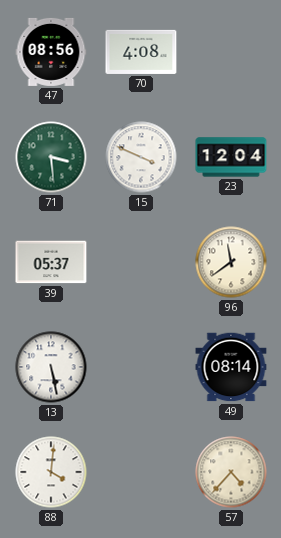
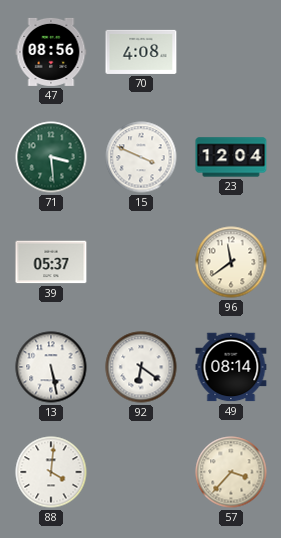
92: none -> 6:21 (141, 367)
57: 4:37 -> 3:37 (231, 472)
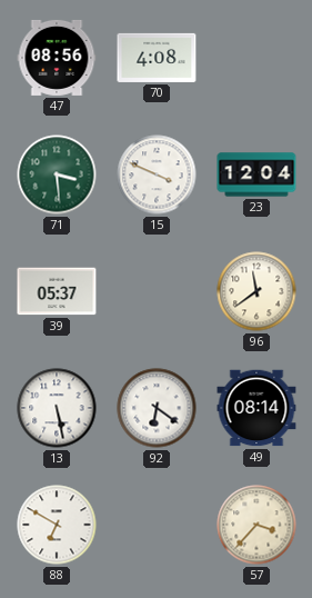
88: 4:01 -> 6:50 (57, 525)
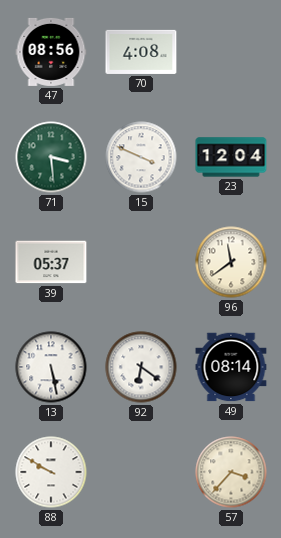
88: 6:50 -> 9:50 (51, 472)
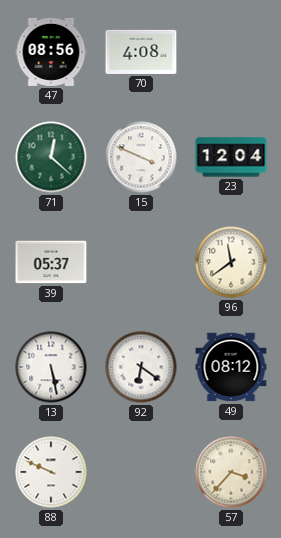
71: 3:29 -> 12:22 (51, 157)
49: 08:14 -> 08:12 (231, 367)
88: 9:50 -> 9:49 (51, 472)
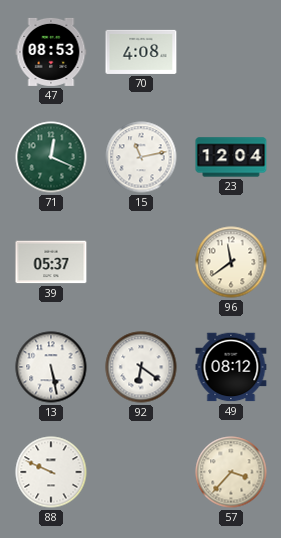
47: 08:56 -> 08:53 (51, 52)
71: 12:22 -> 12:19 (51, 157)
15: 3:49 -> 11:13 (141, 157)
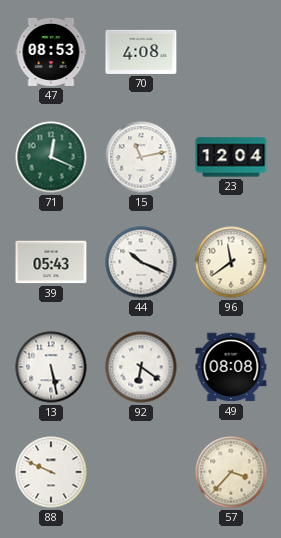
39: 05:37 -> 05:43 (51, 262)
44: none -> 10:19 (141, 262)
49: 08:12 -> 08:08 (231, 367)
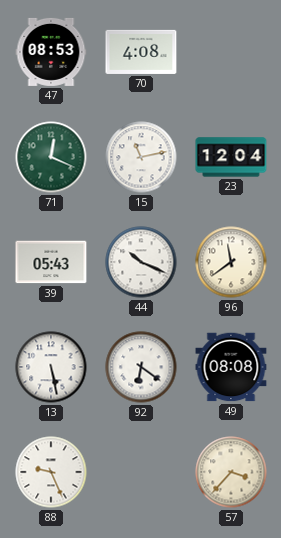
88: 9:49 -> 9:26 (51, 472)
